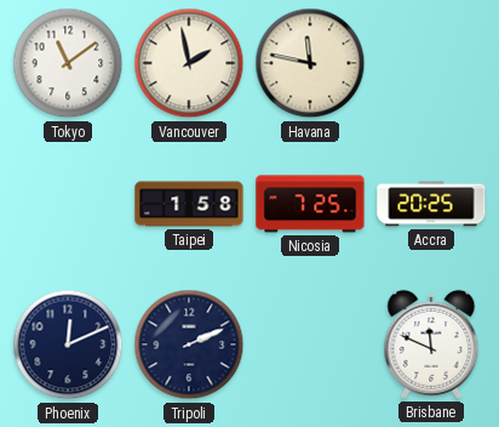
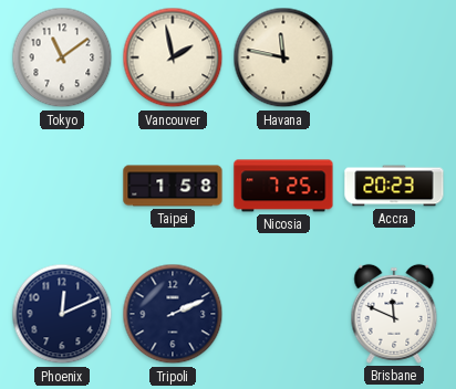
Accra: 20:25 -> 20:23 (394, 186)
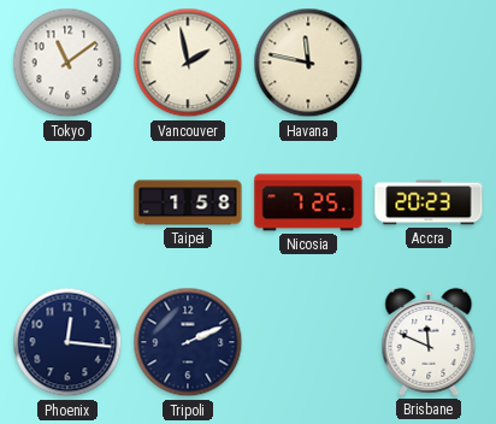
Phoenix: 12:11 -> 12:16 (67, 342)
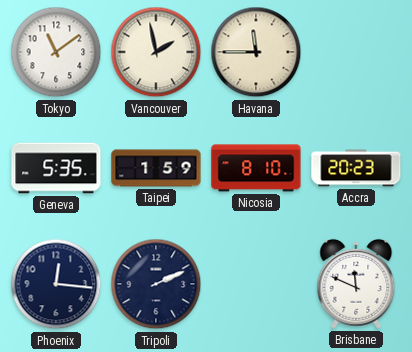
Havana: 11:47 -> 11:45 (256, 52)
Geneva: none -> 5:35 (56, 168)
Taipei: 1:58 -> 1:59 (156, 168)
Nicosia: 7:25 -> 8:10 (256, 168)
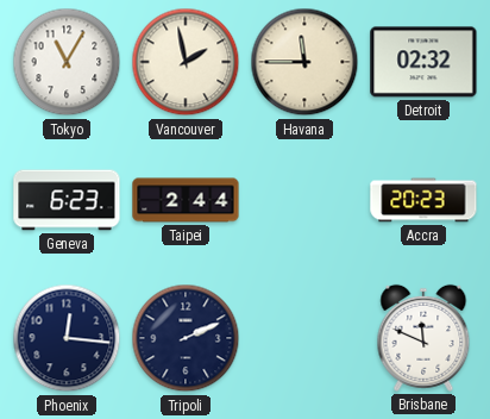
Tokyo: 11:09 -> 11:05 (67, 62)
Detroit: none -> 02:32 (423, 62)
Geneva: 5:35 -> 6:23 (67, 200)
Taipei: 1:59 -> 2:44 (186, 200)
Nicosia: 8:10 -> none (256, 168)
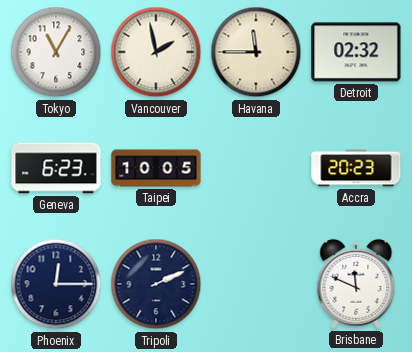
Taipei: 2:44 -> 10:05 (156, 168)
Phoenix: 12:16 -> 12:15 (56, 284)
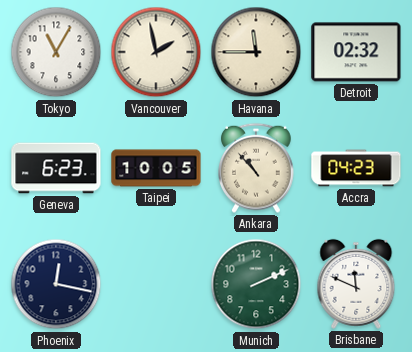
Ankara: none -> 10:53 (257, 168)
Accra: 20:23 -> 04:23 (356, 168)
Phoenix: 12:15 -> 12:17 (56, 284)
Tripoli: 2:11 -> none (156, 284)
Munich: none -> 2:11 (256, 284)
